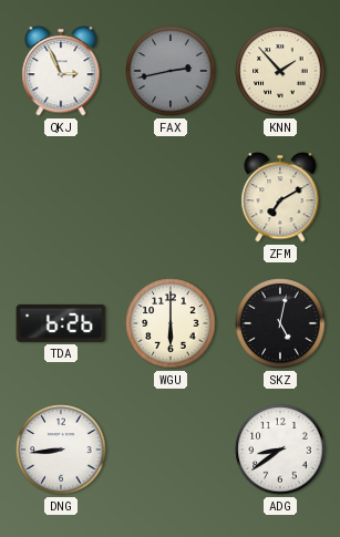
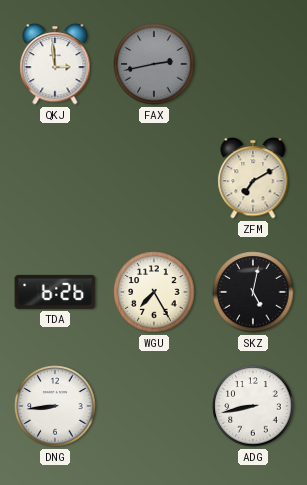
QKJ: 2:56 -> 2:59 (55, 64)
KNN: 1:53 -> none (280, 71)
WGU: 6:00 -> 7:25 (154, 292)
ADG: 8:39 -> 8:43 (253, 406)
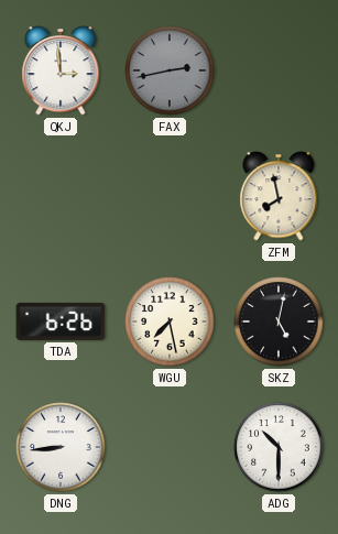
ZFM: 7:10 -> 7:58 (279, 196)
WGU: 7:25 -> 7:28 (170, 322)
ADG: 8:43 -> 10:30 (279, 447)
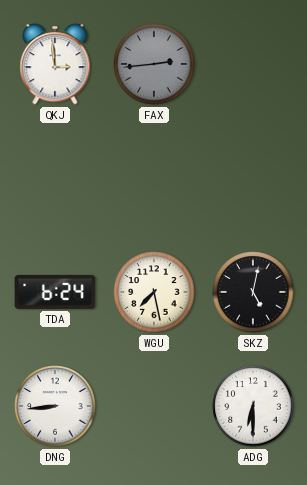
FAX: 2:43 -> 2:44 (154, 64)
ZFM: 7:58 -> none (279, 196)
TDA: 6:26 -> 6:24 (55, 292)
ADG: 10:30 -> 6:30 (253, 406)
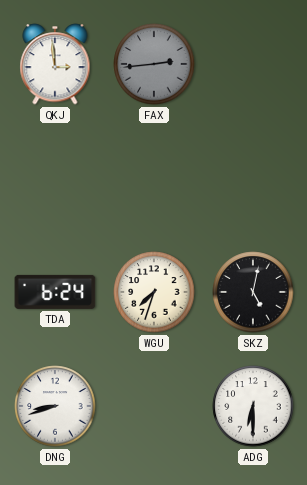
WGU: 7:28 -> 7:33 (154, 292)
DNG: 8:44 -> 8:42 (55, 406)
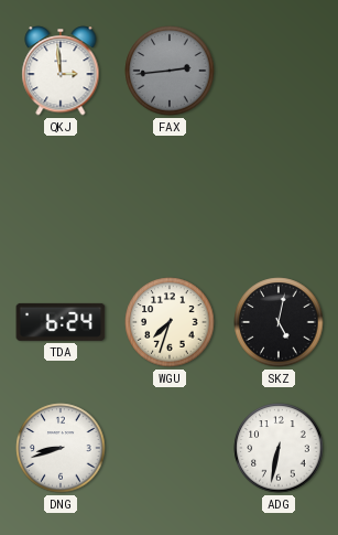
ADG: 6:30 -> 6:32 (279, 448)
